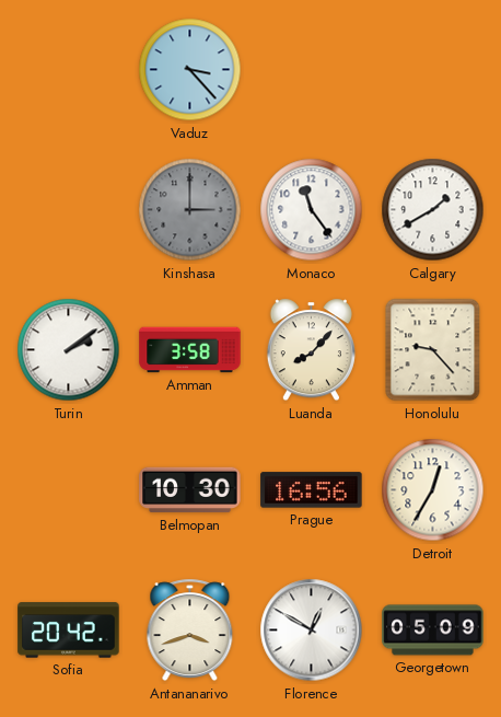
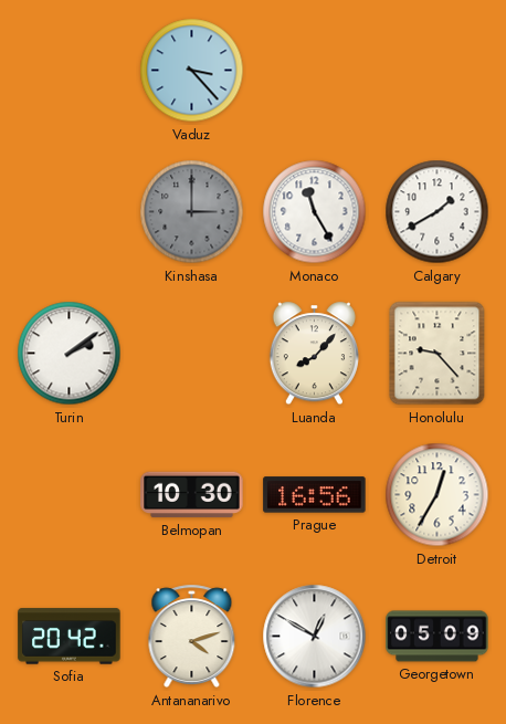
Monaco: 11:24 -> 11:25 (315, 212)
Amman: 3:58 -> none (190, 350)
Antananarivo: 3:42 -> 4:12 (192, 637)
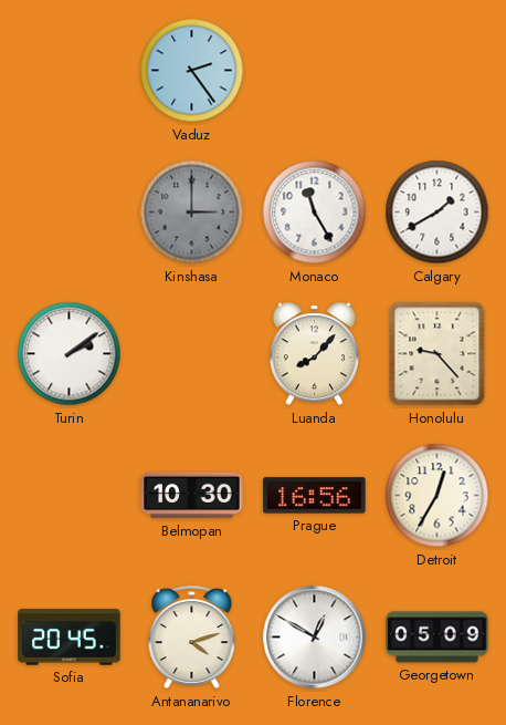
Vaduz: 3:23 -> 2:24 (192, 71)
Sofia: 20:42 -> 20:45 (70, 638)
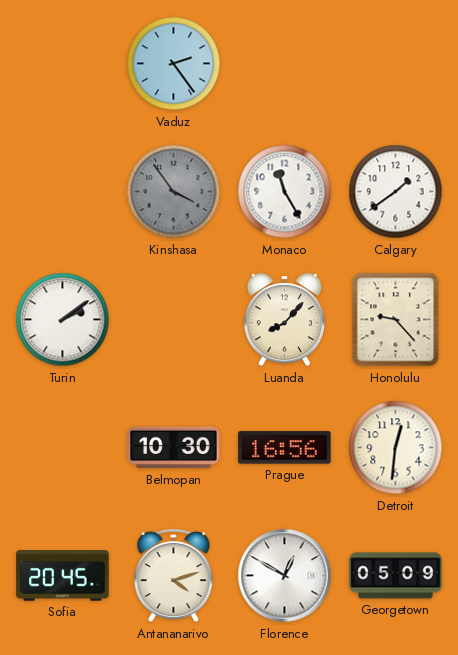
Kinshasa: 3:00 -> 3:54 (174, 192)
Calgary: 1:40 -> 1:39 (396, 192)
Detroit: 12:35 -> 12:31 (396, 448)
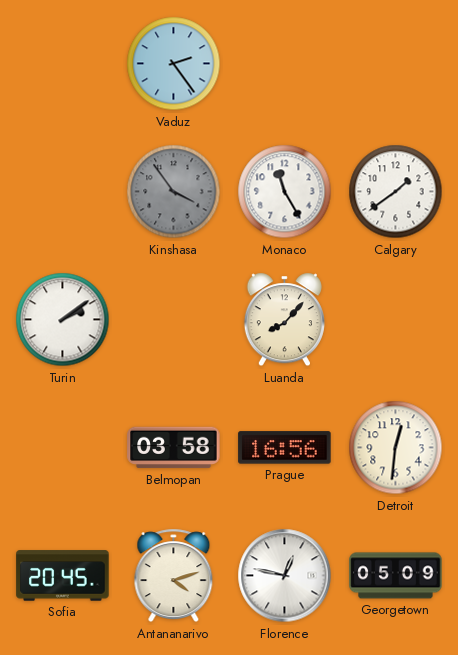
Honolulu: 9:23 -> none (396, 320)
Belmopan: 10:30 -> 03:58 (174, 448)
Florence: 12:50 -> 12:47 (285, 576)
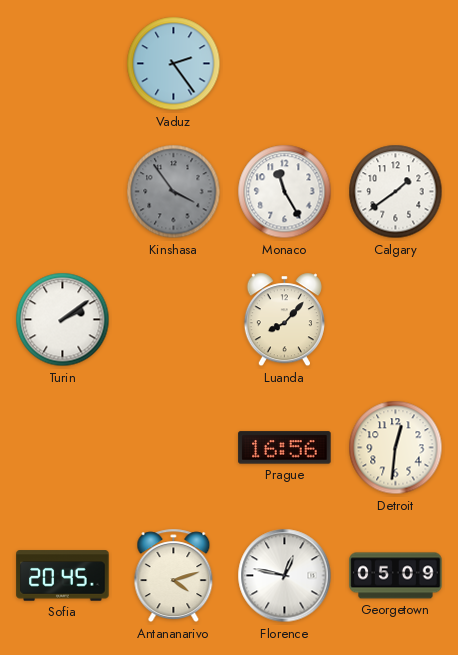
Belmopan: 03:58 -> none (174, 448)
